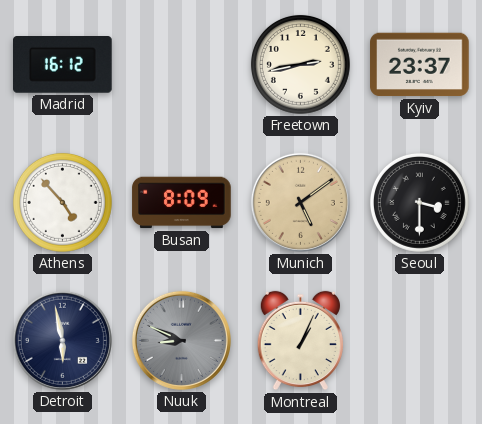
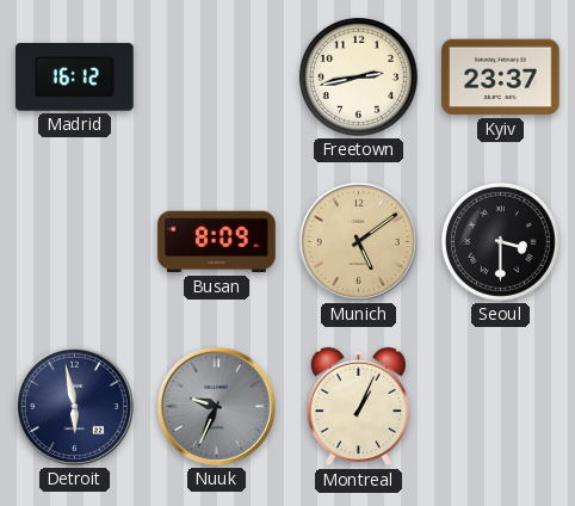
Athens: 4:53 -> none (62, 202)
Nuuk: 8:49 -> 9:34 (216, 406)
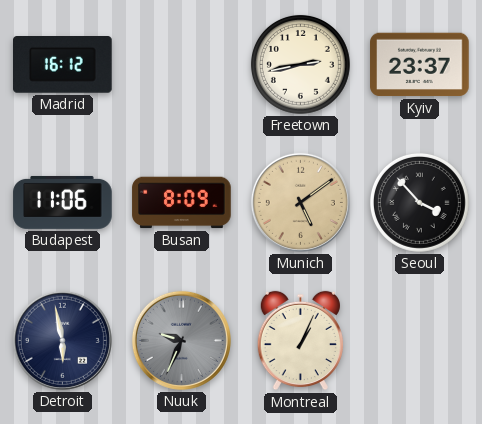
Budapest: none -> 11:06 (63, 202)
Seoul: 3:30 -> 3:53 (419, 202)
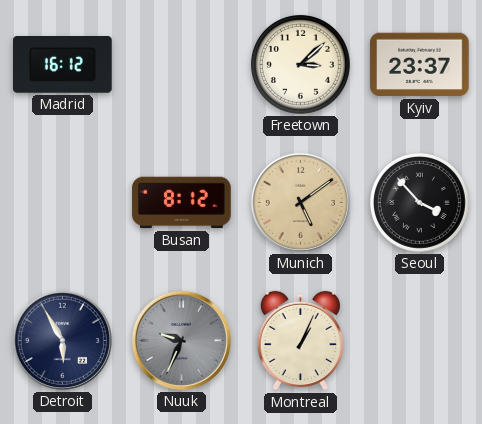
Freetown: 2:43 -> 3:08 (300, 64)
Budapest: 11:06 -> none (63, 202)
Busan: 8:09 -> 8:12 (182, 203)
Detroit: 5:58 -> 5:55 (62, 340)
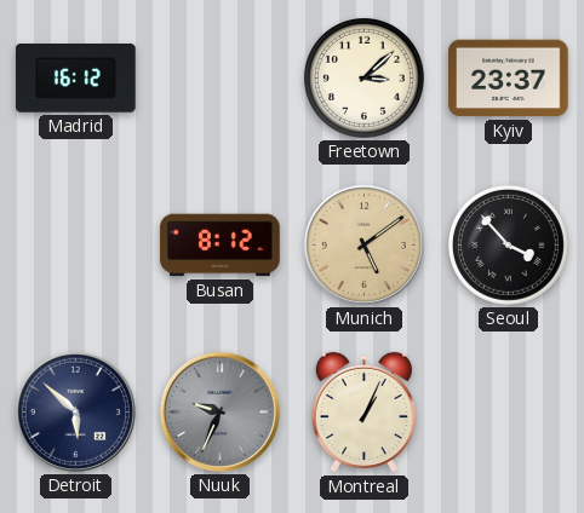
Detroit: 5:55 -> 5:52 (75, 411)
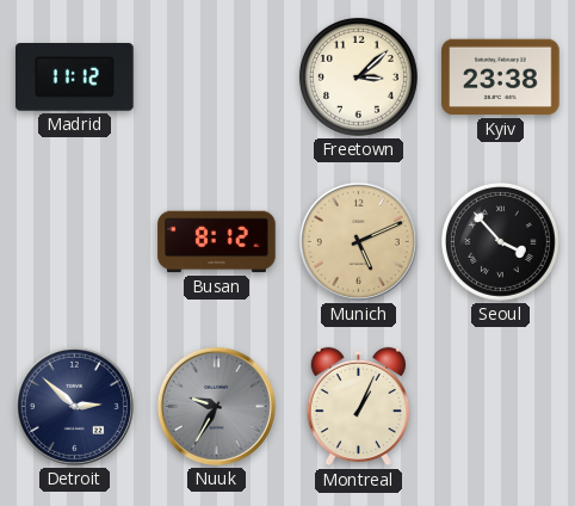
Madrid: 16:12 -> 11:12 (75, 78)
Kyiv: 23:37 -> 23:38 (501, 78)
Munich: 5:09 -> 5:11 (358, 241)
Detroit: 5:52 -> 2:52 (74, 406)
Nuuk: 9:34 -> 9:35 (216, 406)
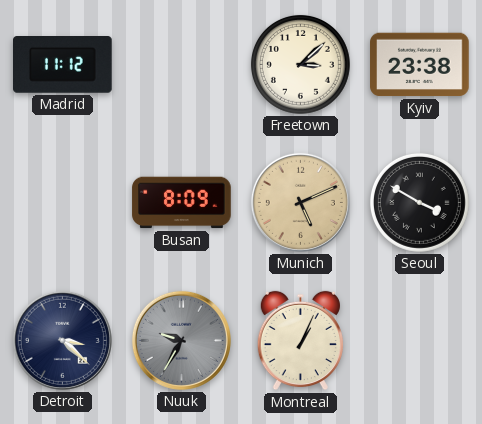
Busan: 8:12 -> 8:09 (182, 203)
Seoul: 3:53 -> 3:50 (419, 202)
Detroit: 2:52 -> 3:22 (62, 340)
